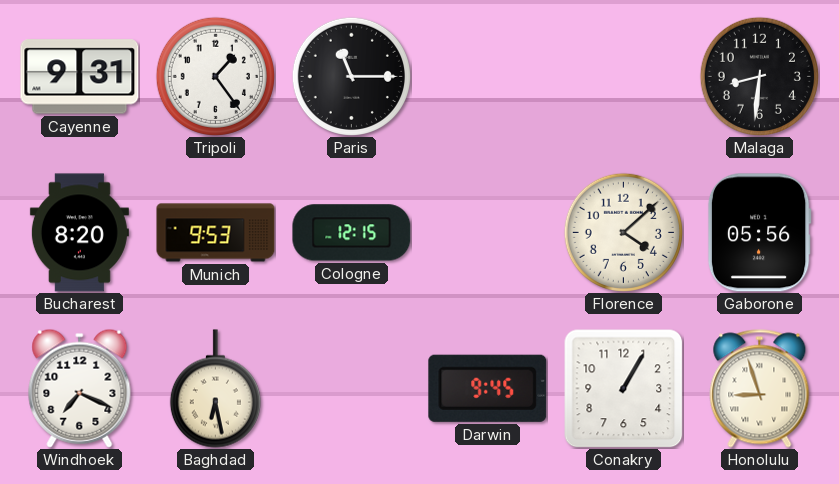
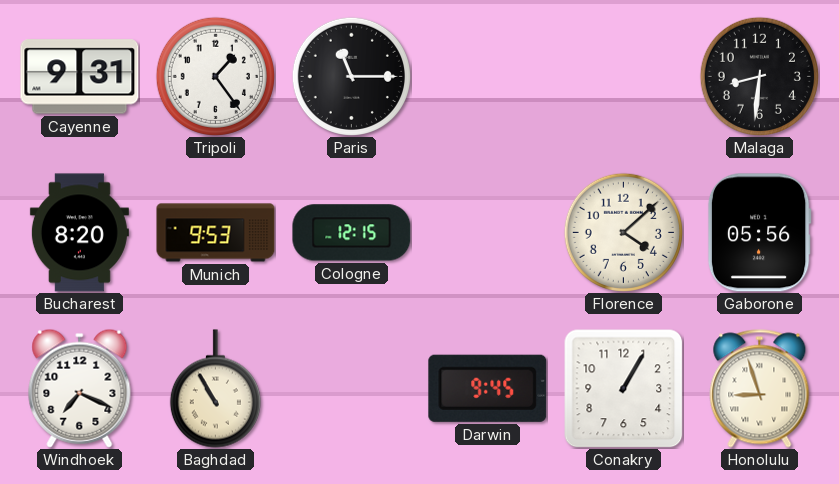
Baghdad: 6:28 -> 10:55 (215, 389)
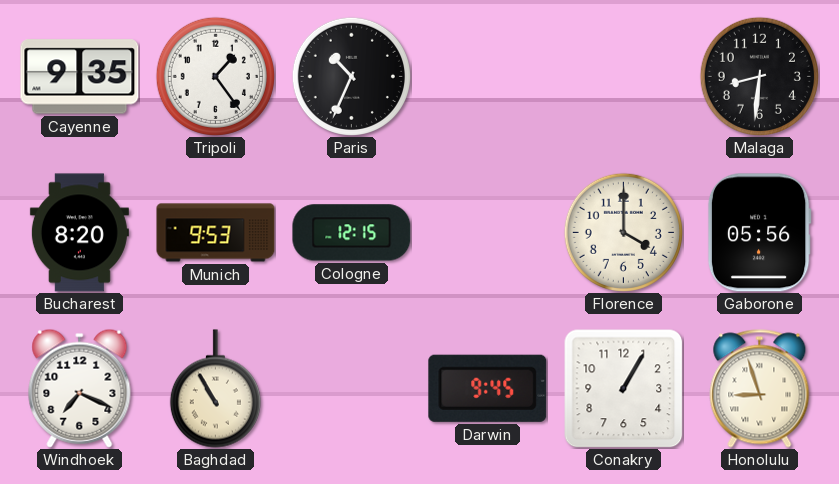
Cayenne: 9:31 -> 9:35 (80, 77)
Paris: 11:15 -> 10:34 (351, 76)
Florence: 4:08 -> 4:00 (623, 232)
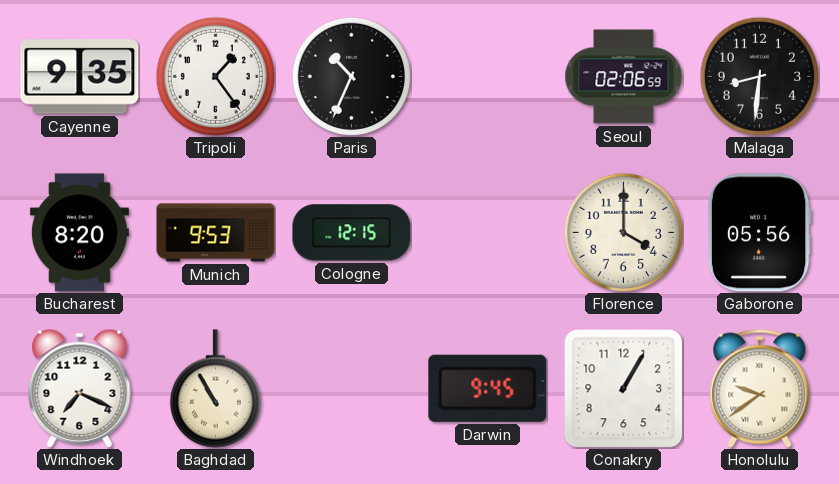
Seoul: none -> 02:06 (624, 77)
Honolulu: 8:57 -> 9:39 (760, 389)
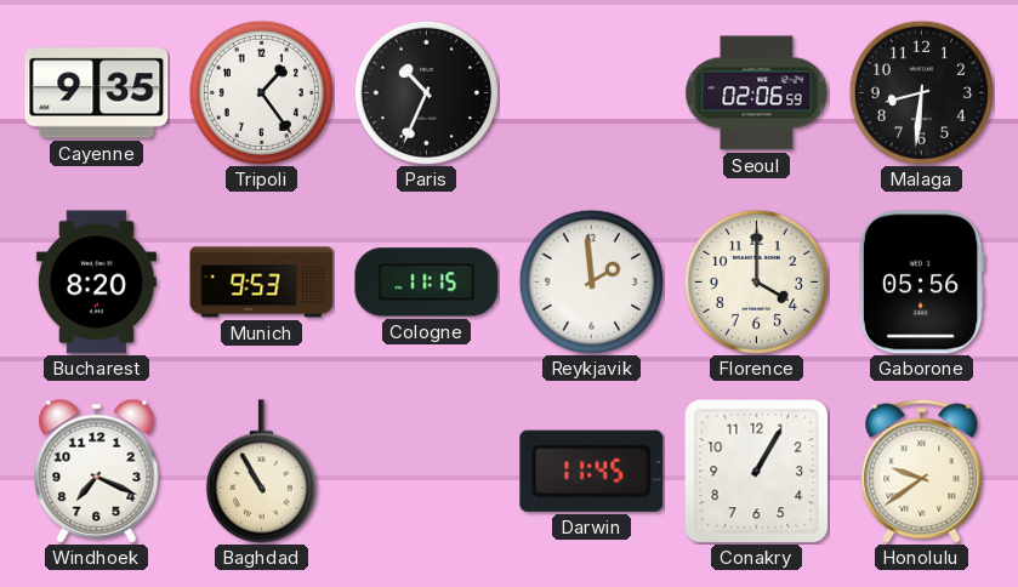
Cologne: 12:15 -> 11:15 (427, 283)
Reykjavik: none -> 1:59 (591, 281)
Darwin: 9:45 -> 11:45 (592, 471)
